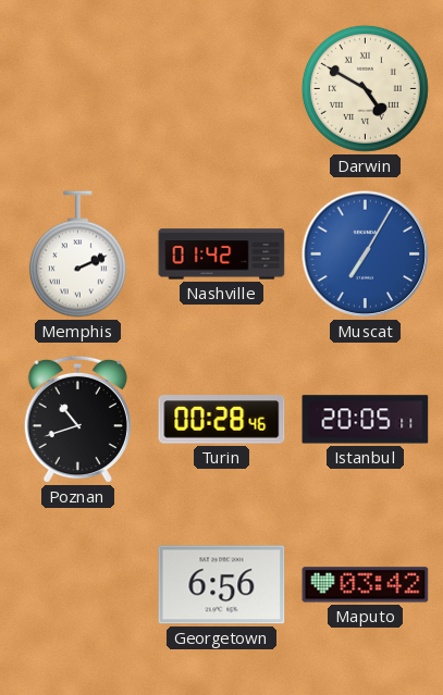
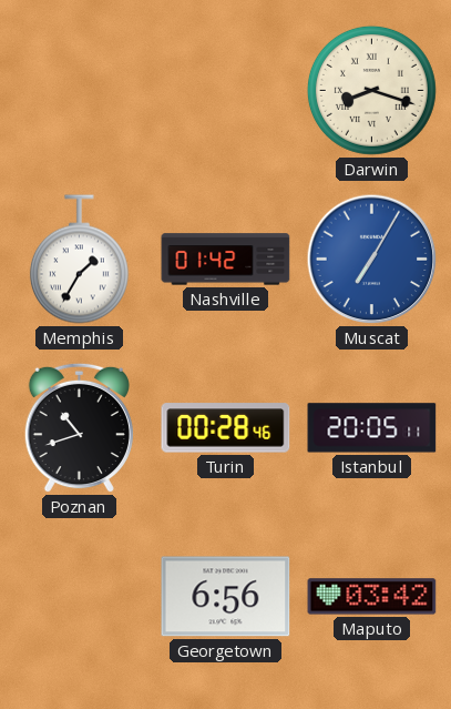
Darwin: 4:50 -> 8:18 (371, 90)
Memphis: 2:11 -> 1:35 (79, 260)
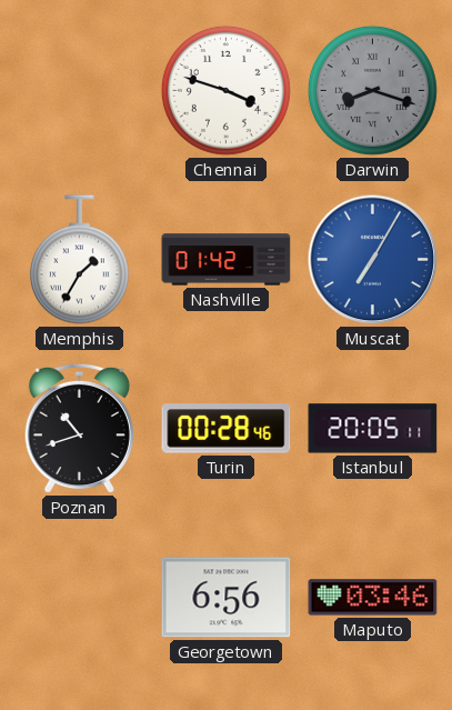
Chennai: none -> 3:48 (225, 90)
Darwin dial: cream -> grey (372, 90)
Maputo: 03:42 -> 03:46 (373, 598)
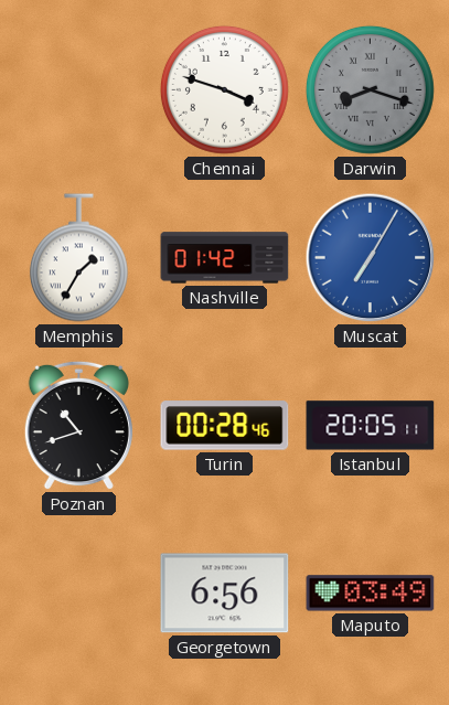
Maputo: 03:46 -> 03:49 (371, 594)
